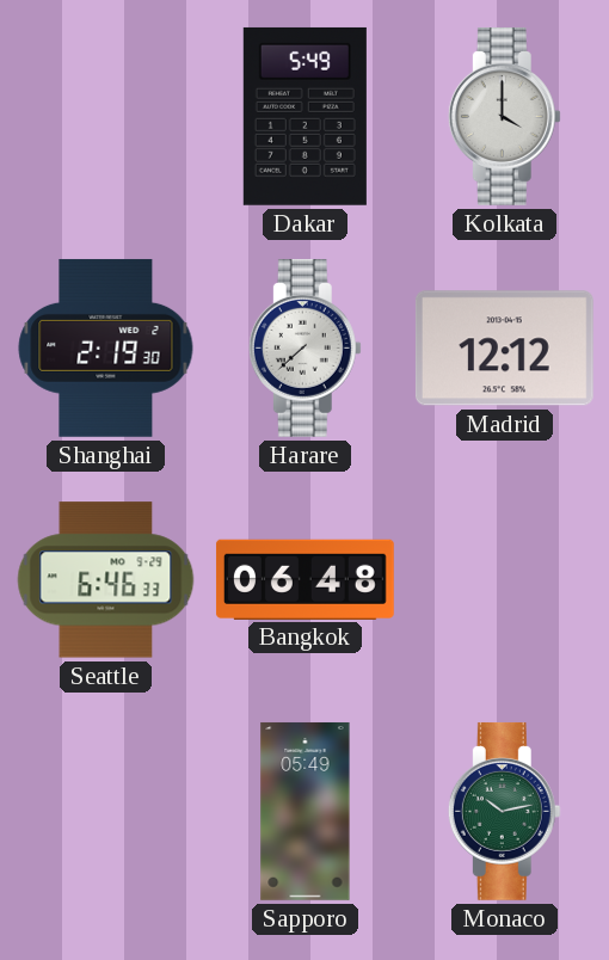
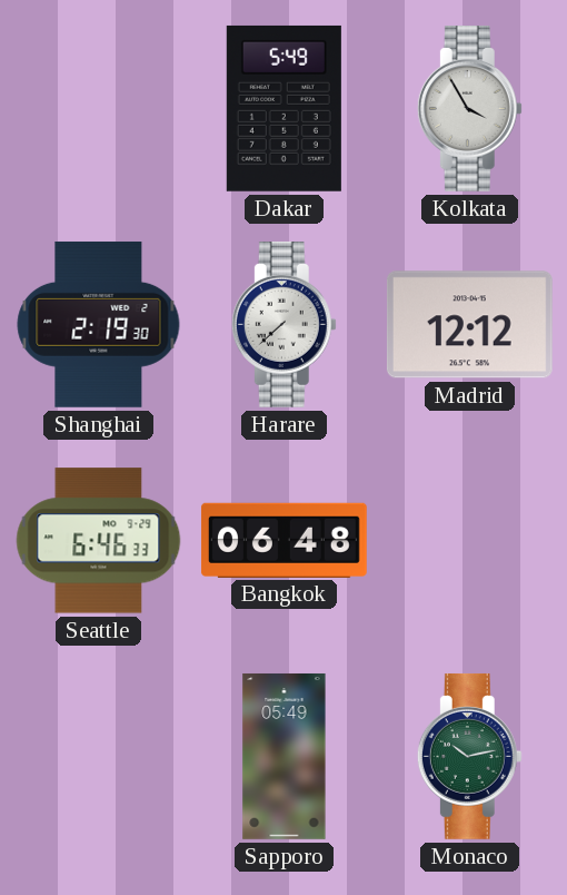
Kolkata: 4:00 -> 3:55 (469, 108)
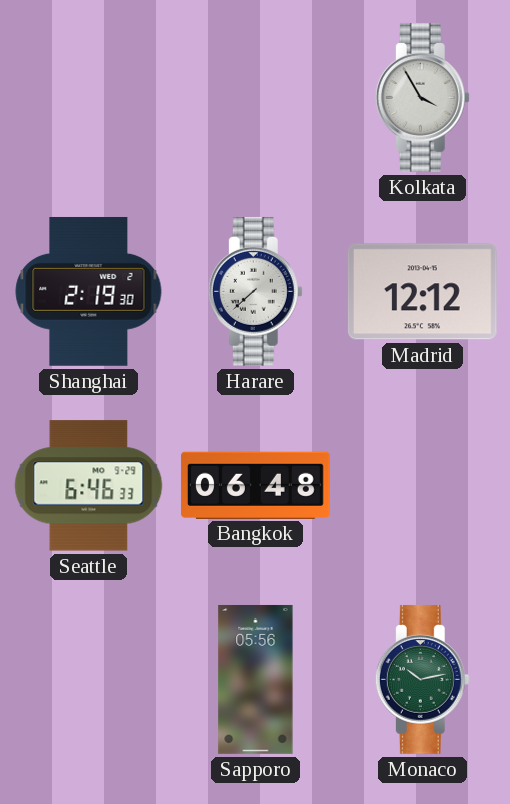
Dakar: 5:49 -> none (283, 108)
Sapporo: 05:49 -> 05:56 (256, 679)
